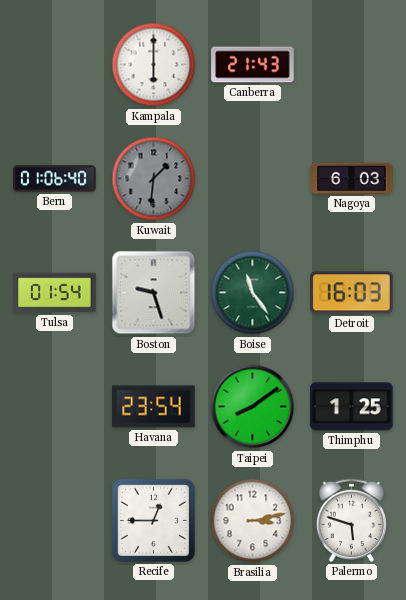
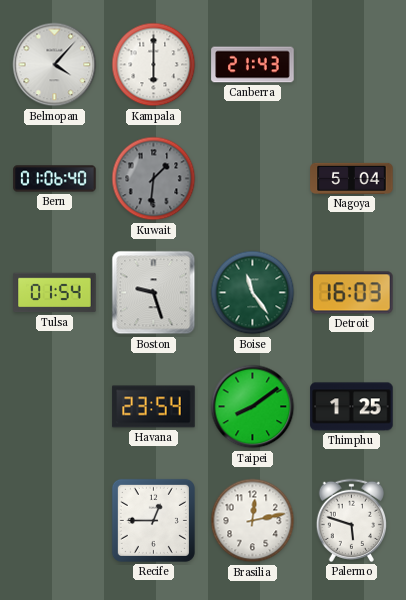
Belmopan: none -> 4:07 (55, 65)
Nagoya: 6:03 -> 5:04 (352, 178)
Brasilia: 3:13 -> 12:13 (253, 521)
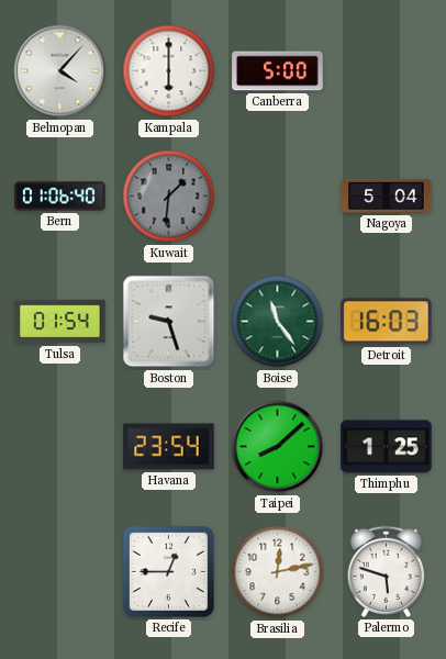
Canberra: 21:43 -> 5:00 (278, 71)
Taipei: 8:09 -> 8:08 (278, 447)
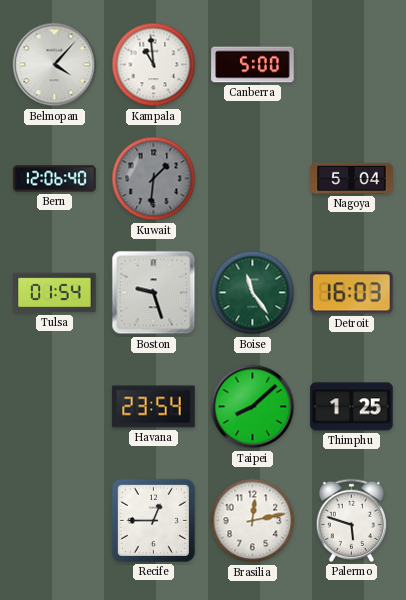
Kampala: 6:00 -> 10:59 (154, 65)
Bern: 01:06 -> 12:06 (55, 179)
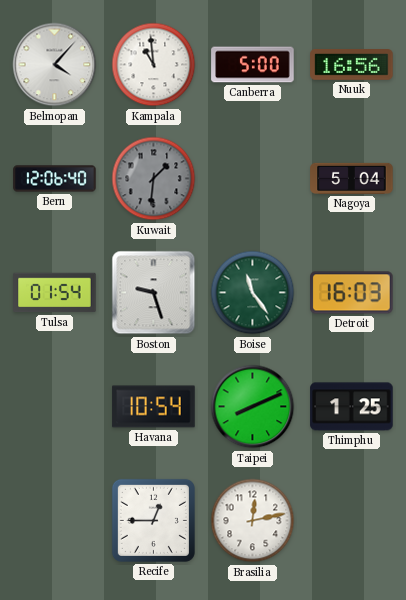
Nuuk: none -> 16:56 (352, 65)
Havana: 23:54 -> 10:54 (154, 407)
Taipei: 8:08 -> 8:11 (253, 407)
Palermo: 5:48 -> none (351, 520)
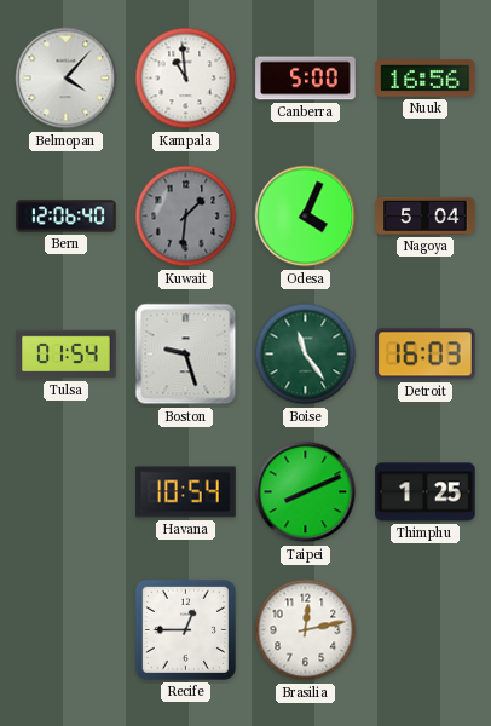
Odesa: none -> 4:04 (306, 217)
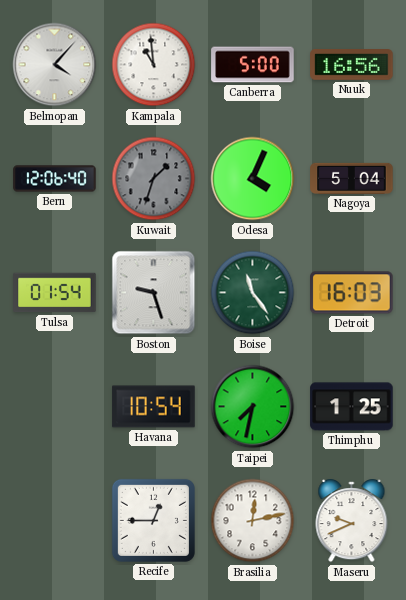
Kuwait: 1:31 -> 1:33 (154, 179)
Taipei: 8:11 -> 7:32 (253, 407)
Maseru: none -> 9:41 (352, 521)
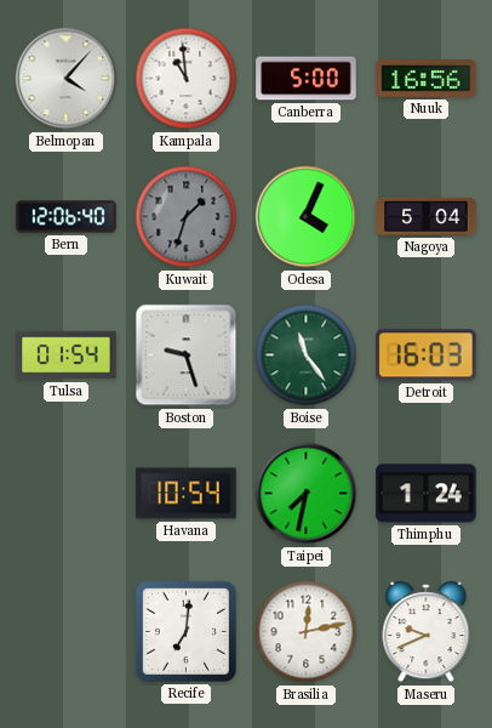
Thimphu: 1:25 -> 1:24 (427, 494)
Recife: 12:45 -> 7:01 (185, 631)
